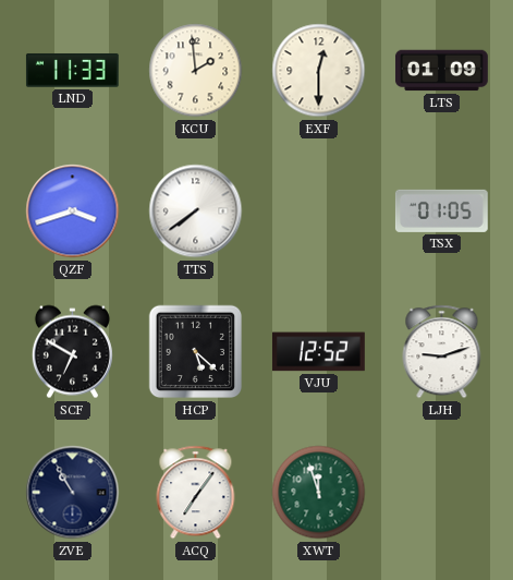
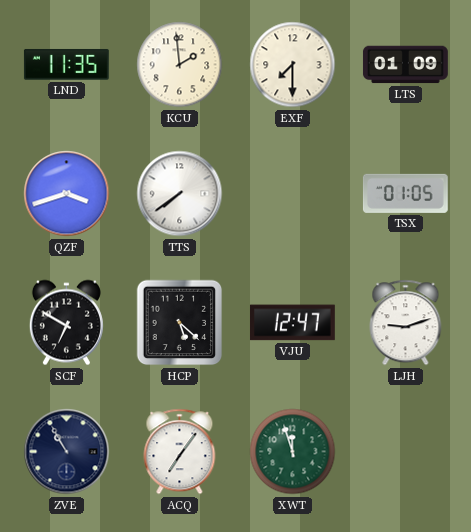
LND: 11:33 -> 11:35 (66, 64)
EXF: 12:30 -> 7:30 (293, 65)
VJU: 12:52 -> 12:47 (292, 323)
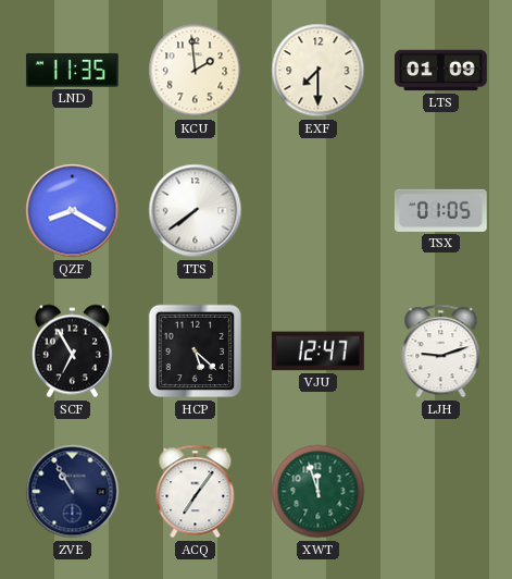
QZF: 3:42 -> 8:20 (73, 211)
SCF: 6:50 -> 6:55 (72, 352)
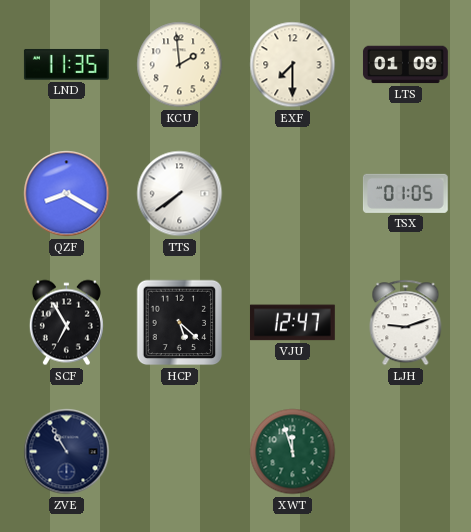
ACQ: 7:06 -> none (196, 492)
